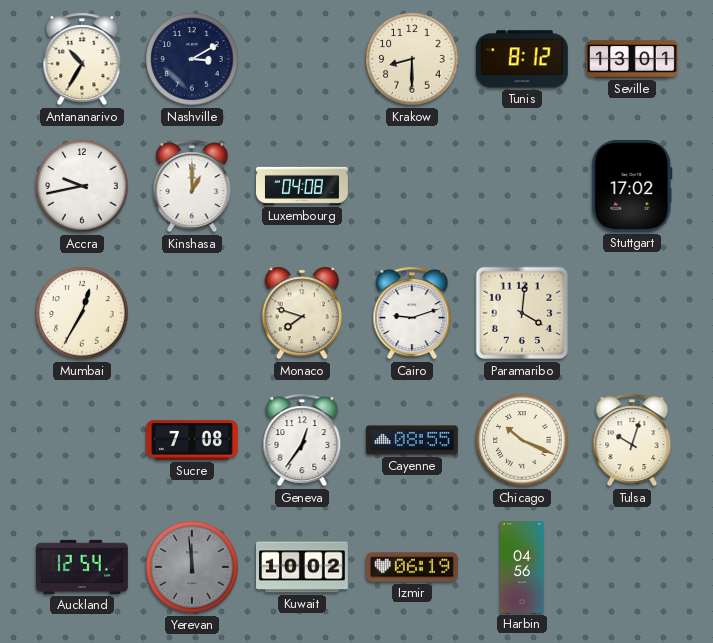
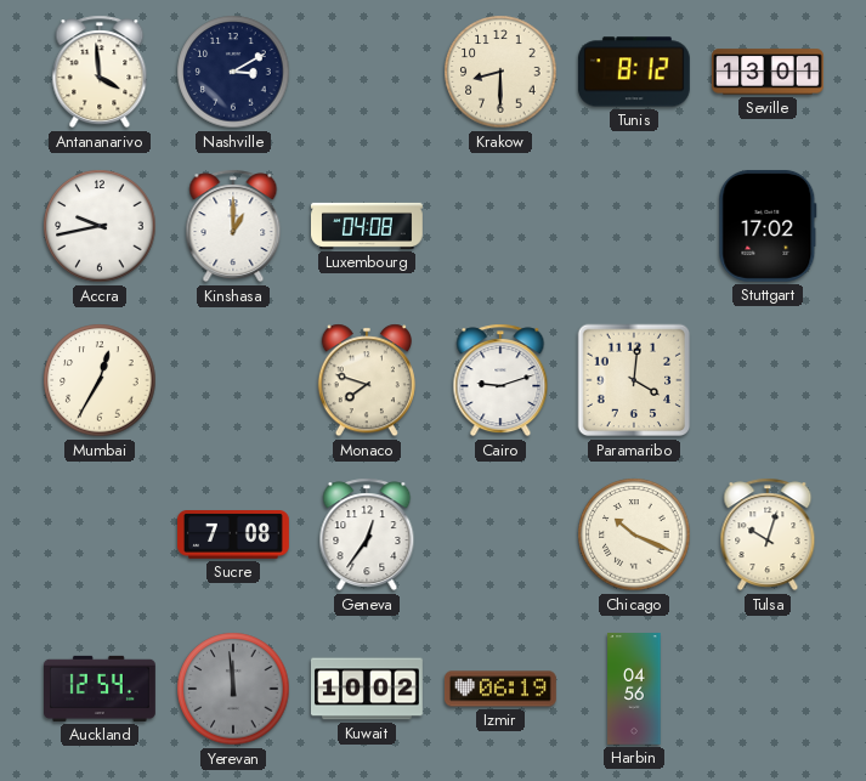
Antananarivo: 10:35 -> 3:59 (100, 72)
Cayenne: 08:55 -> none (413, 440)
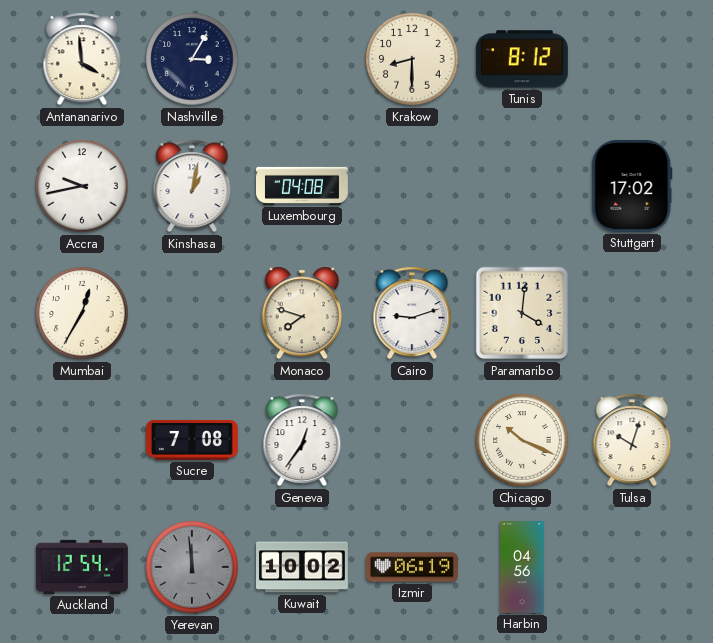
Nashville: 3:10 -> 3:05 (192, 59)
Seville: 13:01 -> none (769, 72)
Kinshasa: 1:00 -> 1:02 (192, 186)
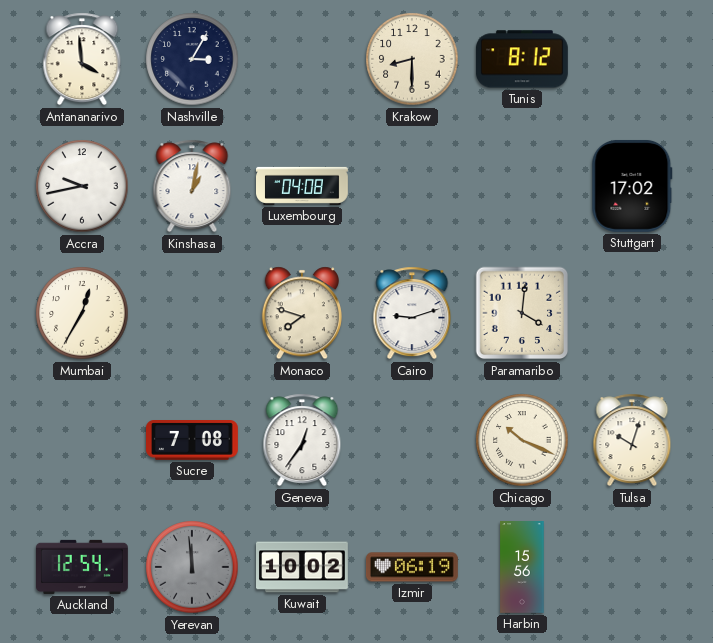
Harbin: 04:56 -> 15:56 (522, 568)
